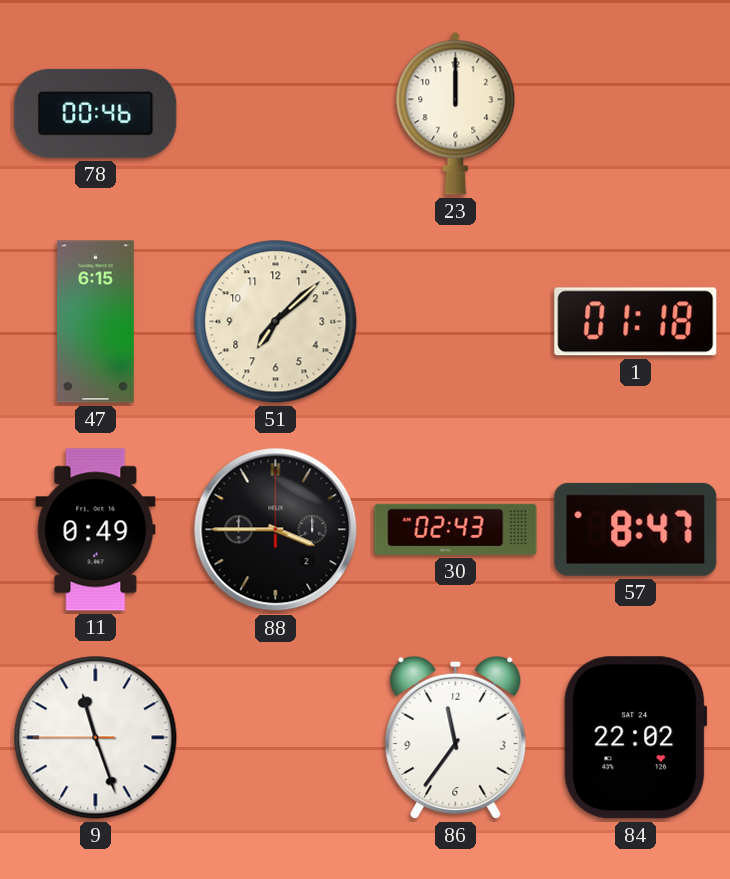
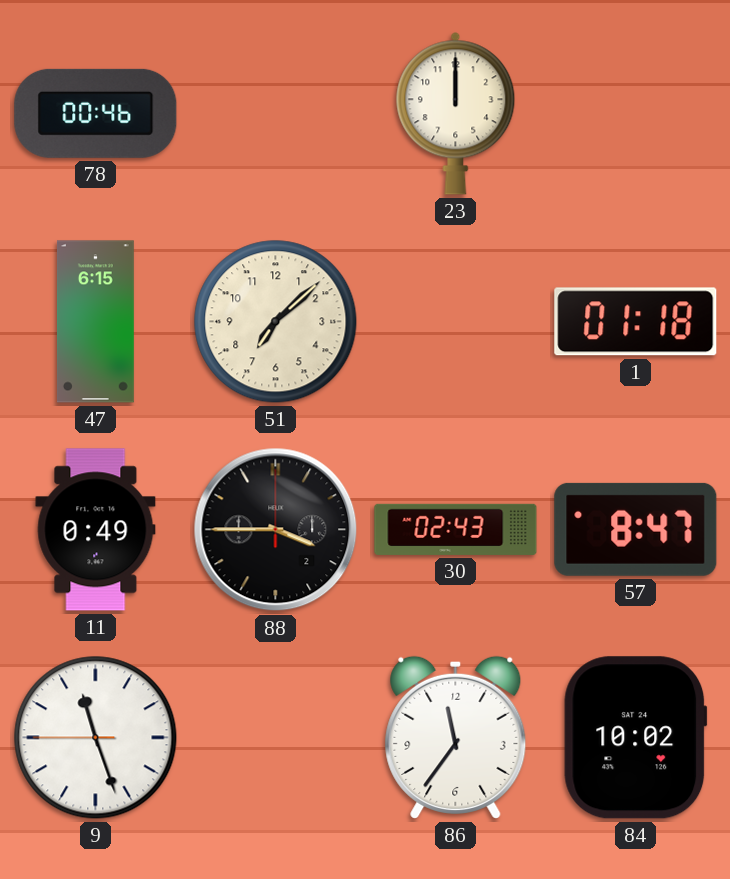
84: 22:02 -> 10:02 (636, 738)
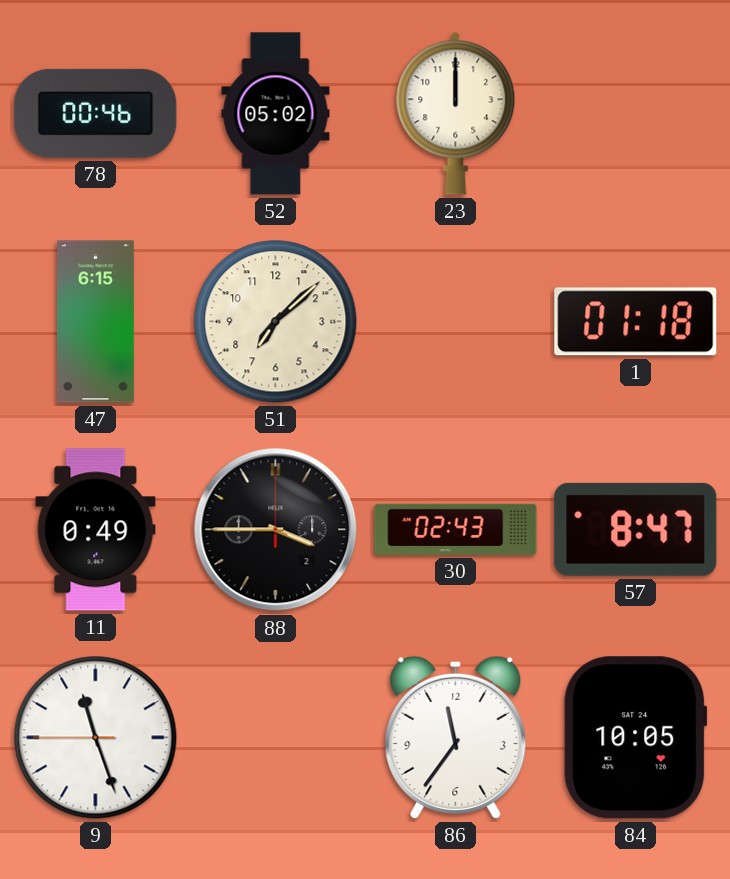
52: none -> 05:02 (276, 114)
84: 10:02 -> 10:05 (636, 738)
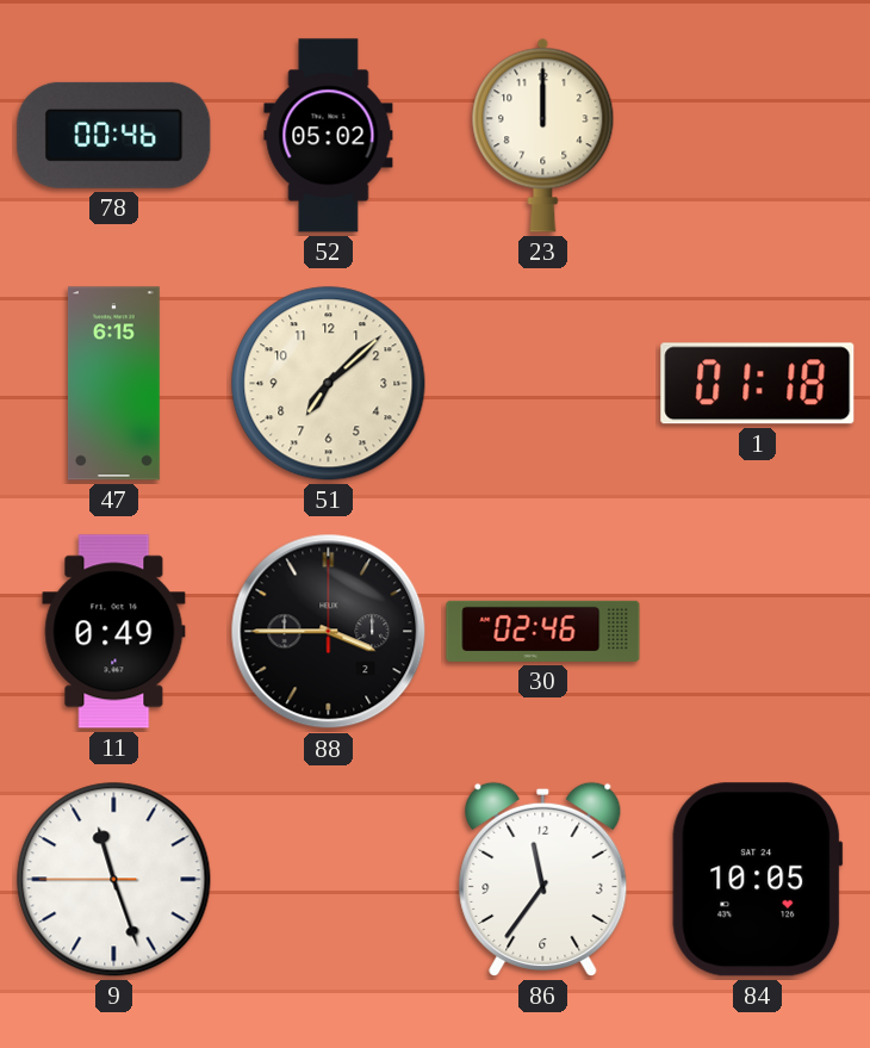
30: 02:43 -> 02:46 (543, 631)
57: 8:47 -> none (636, 529)
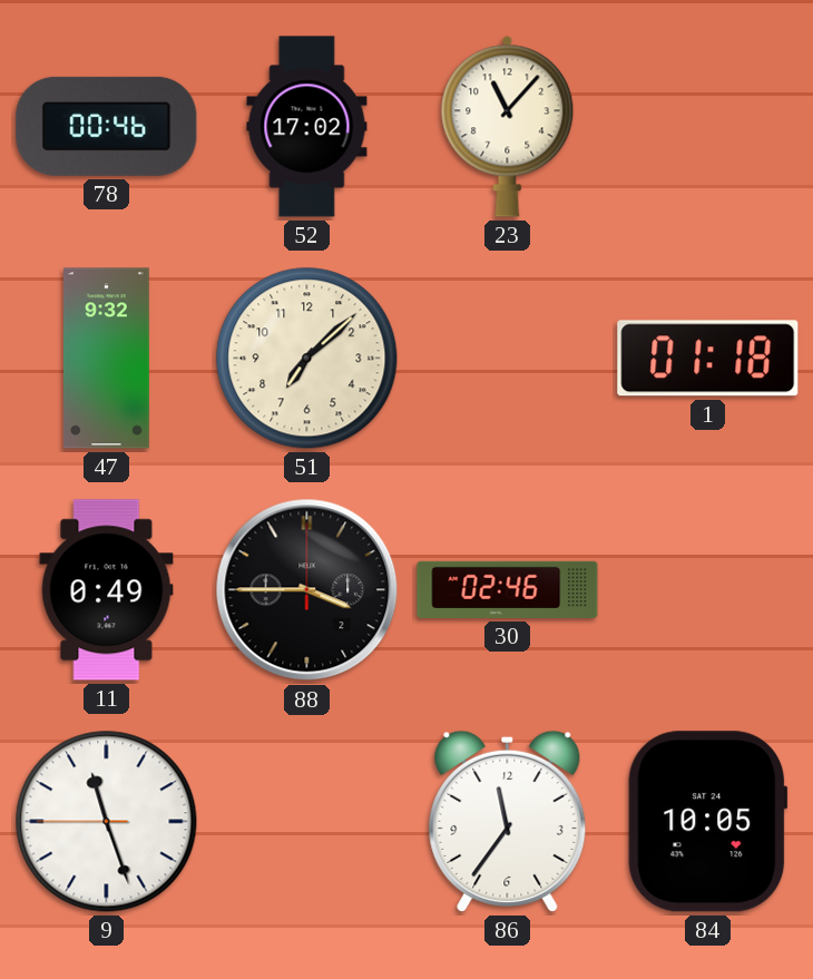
52: 05:02 -> 17:02 (307, 127)
23: 12:00 -> 11:07 (508, 126)
47: 6:15 -> 9:32 (106, 359)
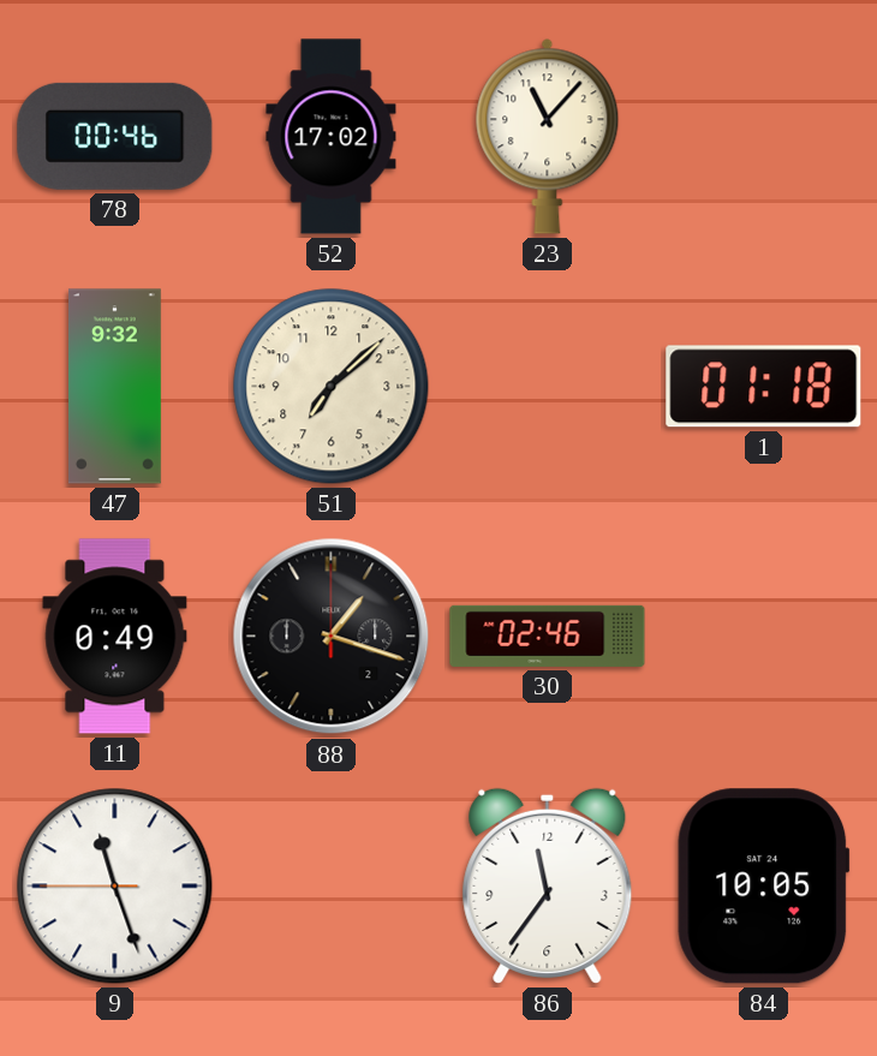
88: 3:45 -> 1:18 (332, 637)
